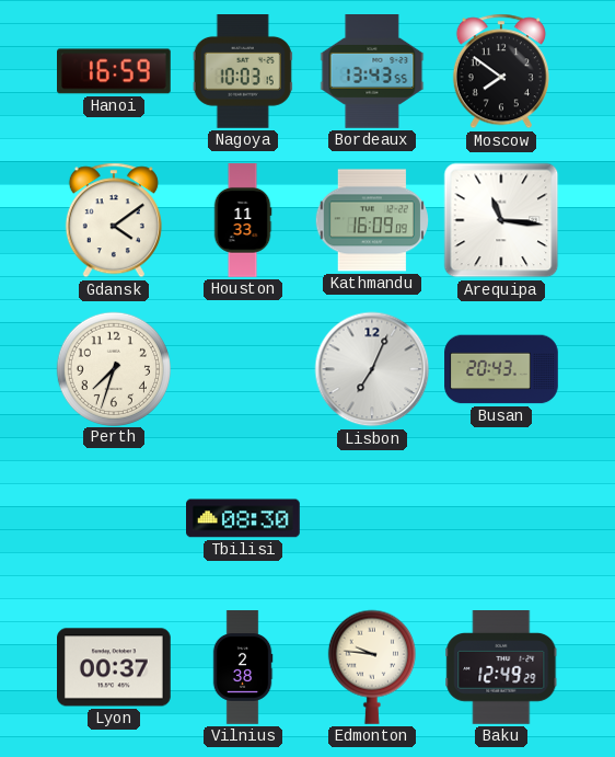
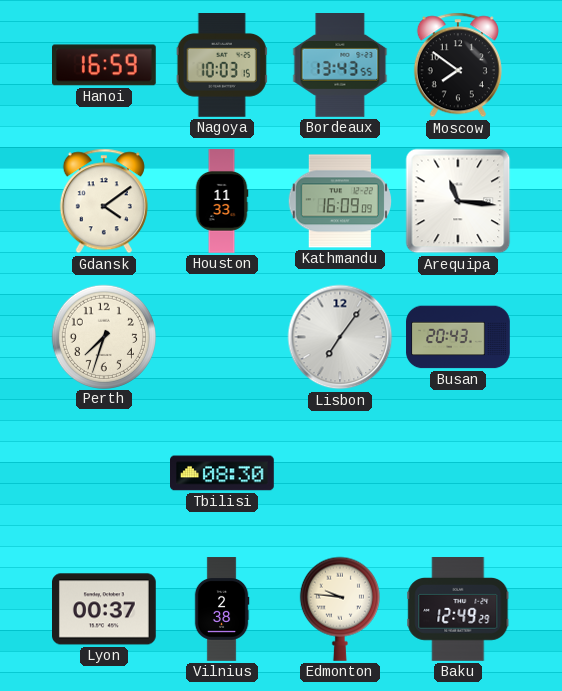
Lisbon: 7:04 -> 7:06 (340, 337)
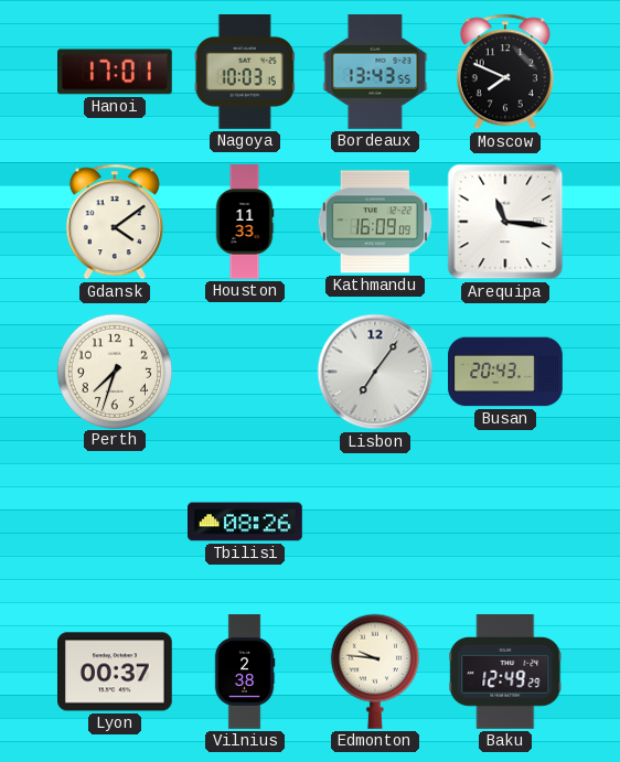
Hanoi: 16:59 -> 17:01 (116, 72)
Moscow: 7:51 -> 7:49 (505, 72)
Tbilisi: 08:30 -> 08:26 (246, 522)
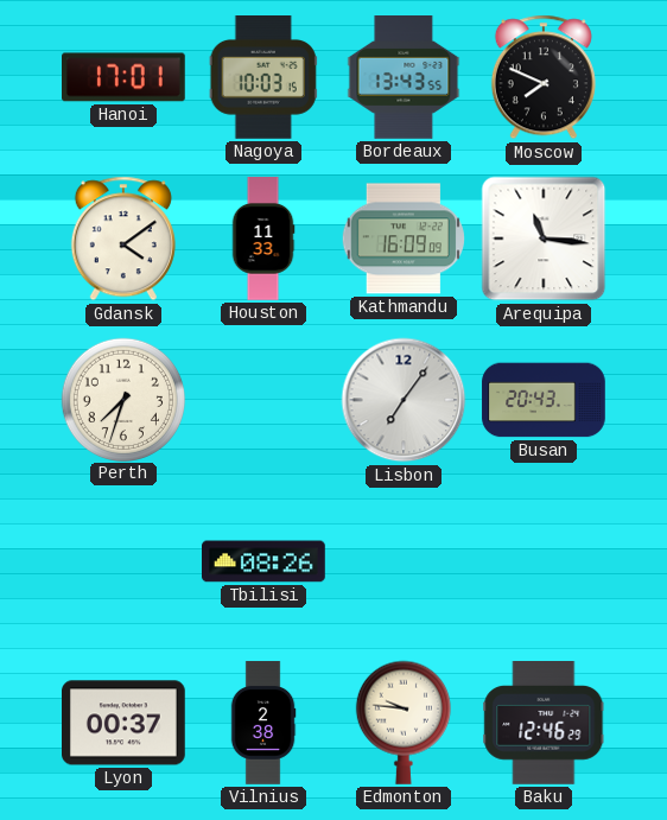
Baku: 12:49 -> 12:46 (544, 724)
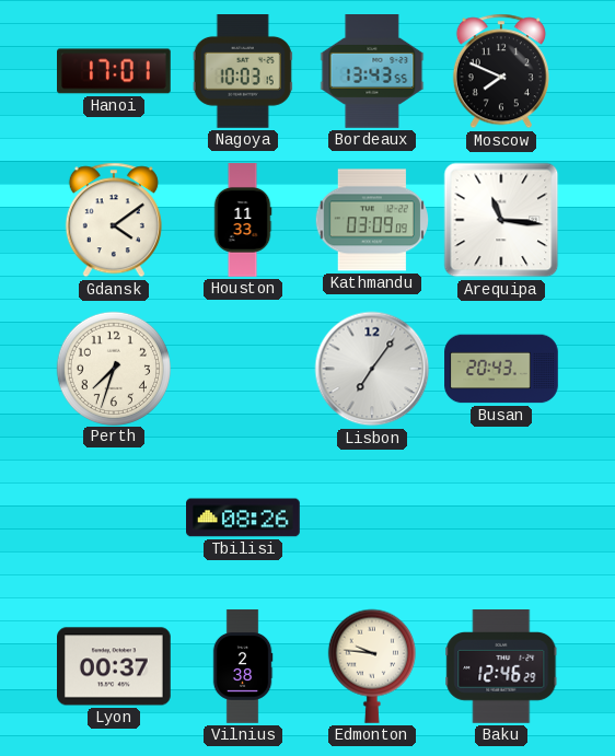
Kathmandu: 16:09 -> 03:09 (371, 220)
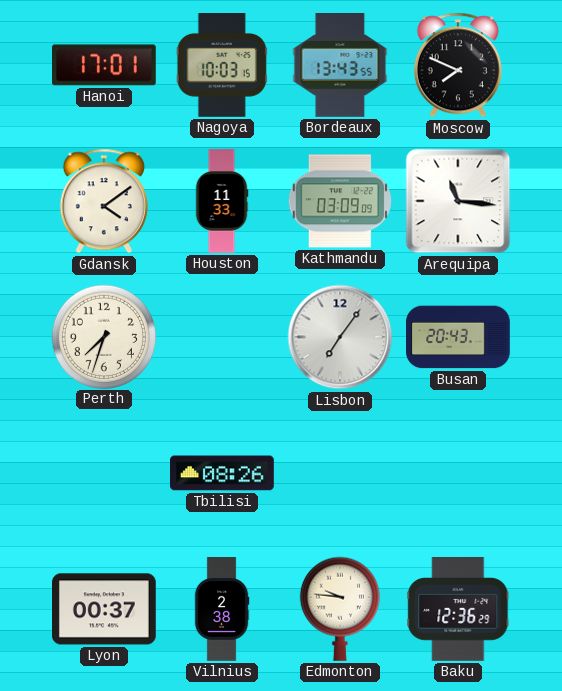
Baku: 12:46 -> 12:36 (458, 610)
